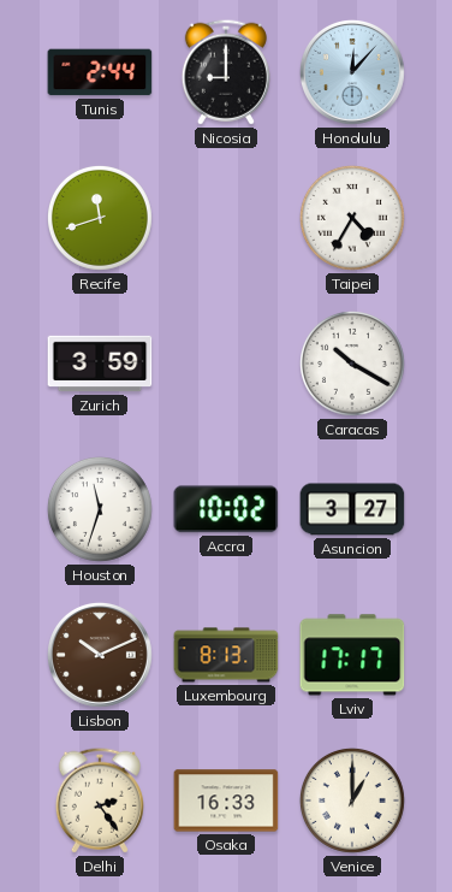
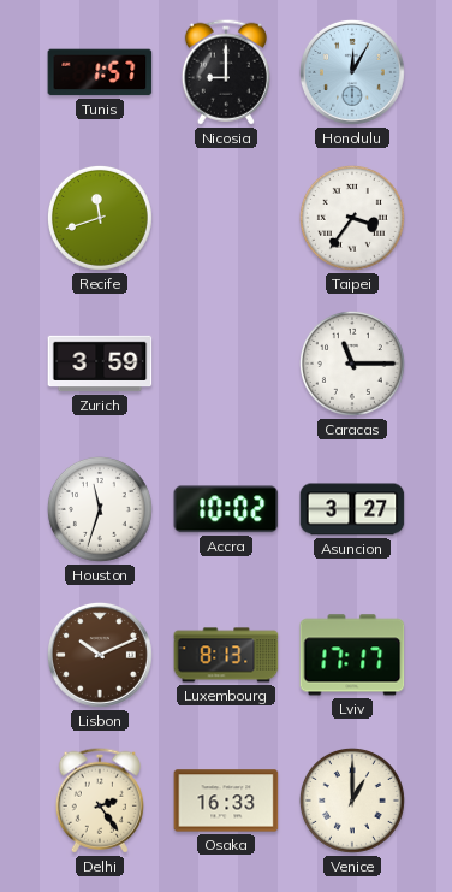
Tunis: 2:44 -> 1:57 (100, 72)
Honolulu: 12:07 -> 12:05 (352, 72)
Taipei: 4:35 -> 3:36 (352, 218)
Caracas: 10:20 -> 11:15 (352, 364)
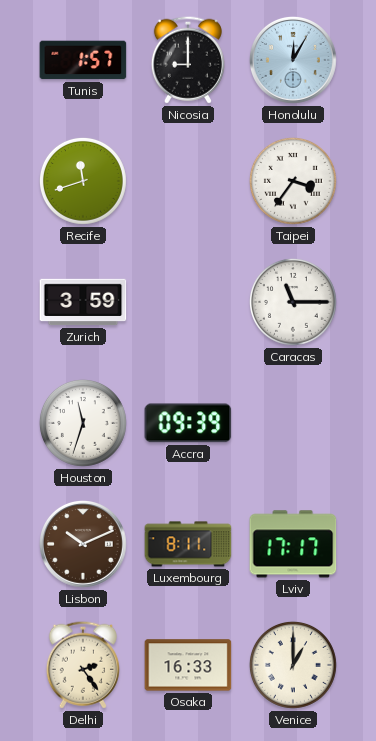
Accra: 10:02 -> 09:39 (188, 423)
Asuncion: 3:27 -> none (352, 509)
Luxembourg: 8:13 -> 8:11 (188, 544)
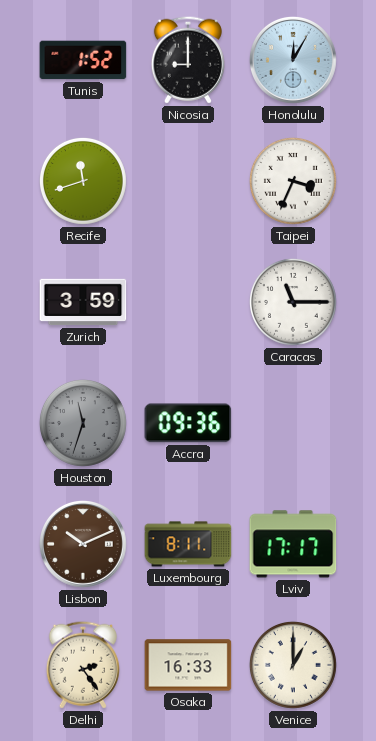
Tunis: 1:57 -> 1:52 (83, 60)
Taipei: 3:36 -> 3:34 (293, 181)
Houston dial: white -> grey (83, 423)
Accra: 09:39 -> 09:36 (188, 423)
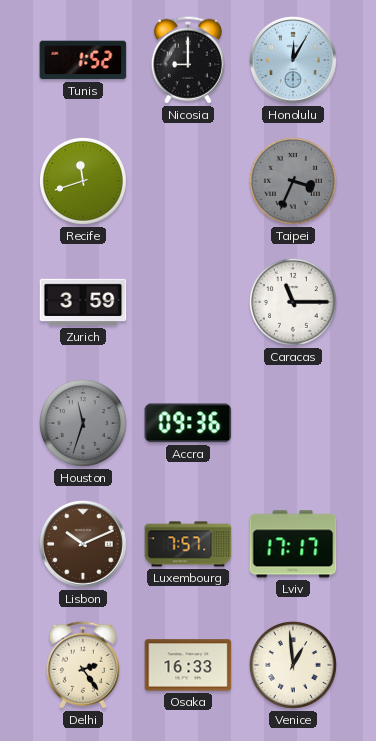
Taipei dial: white -> grey (293, 181)
Luxembourg: 8:11 -> 7:57 (188, 544)
Venice: 1:00 -> 12:59 (293, 665)
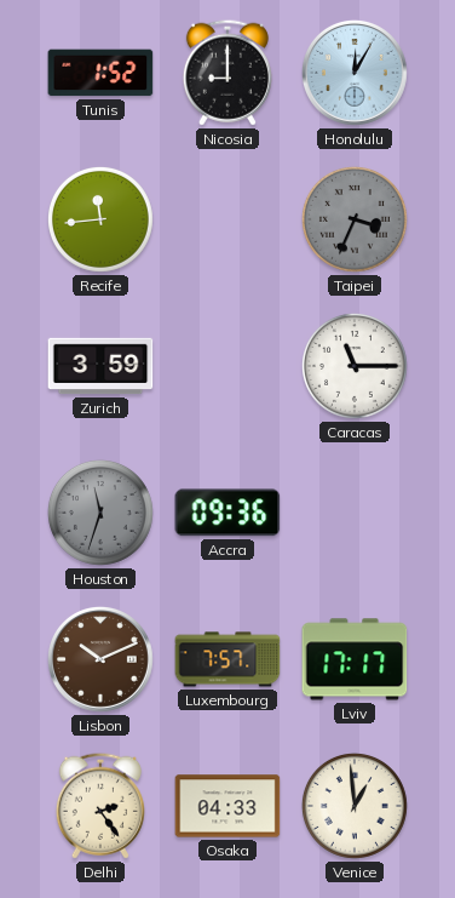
Recife: 11:42 -> 11:44 (100, 219)
Osaka: 16:33 -> 04:33 (227, 806)
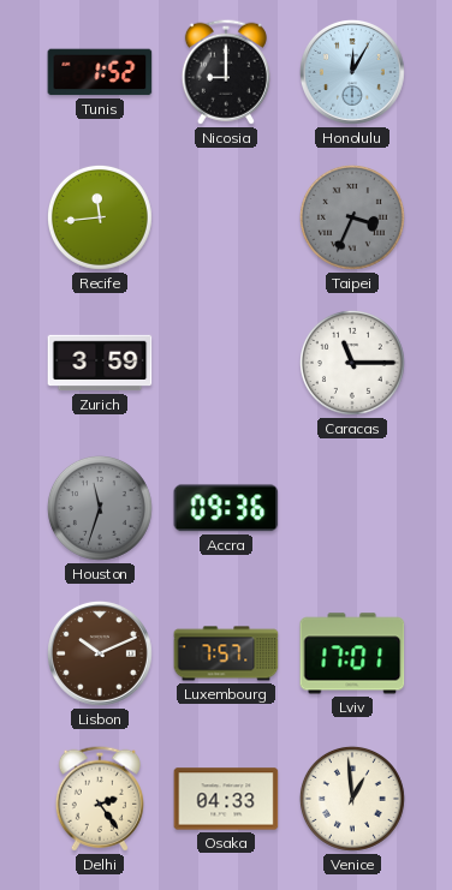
Lviv: 17:17 -> 17:01 (352, 653)
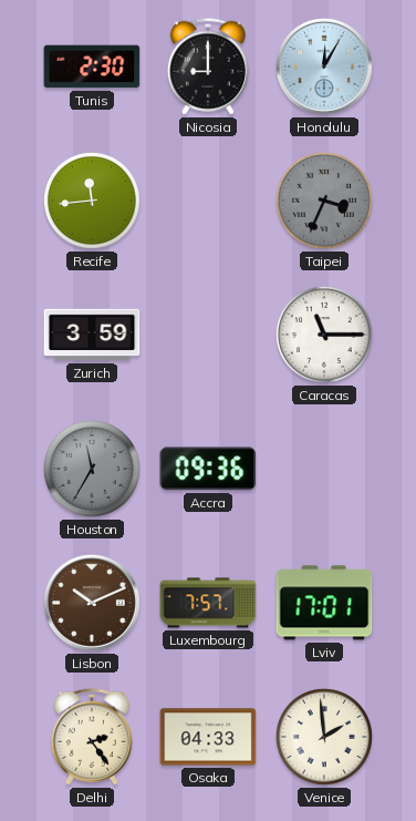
Tunis: 1:52 -> 2:30 (92, 66)
Houston: 11:33 -> 11:35 (92, 469)
Venice: 12:59 -> 1:59 (324, 737)
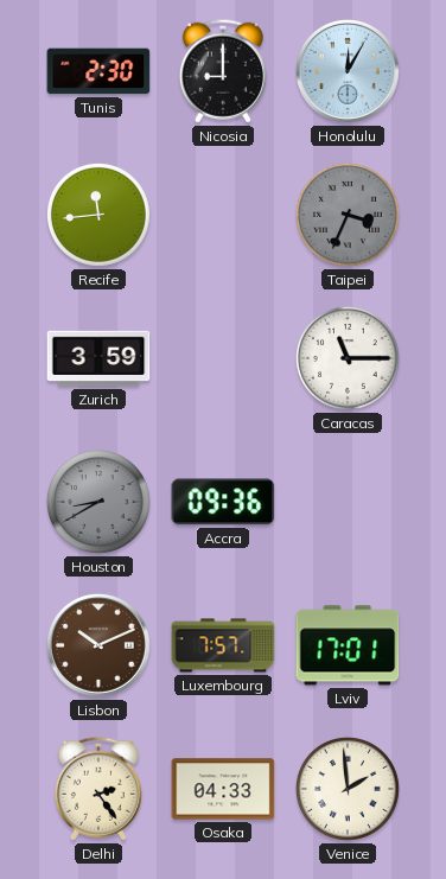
Houston: 11:35 -> 8:40 (98, 502)
